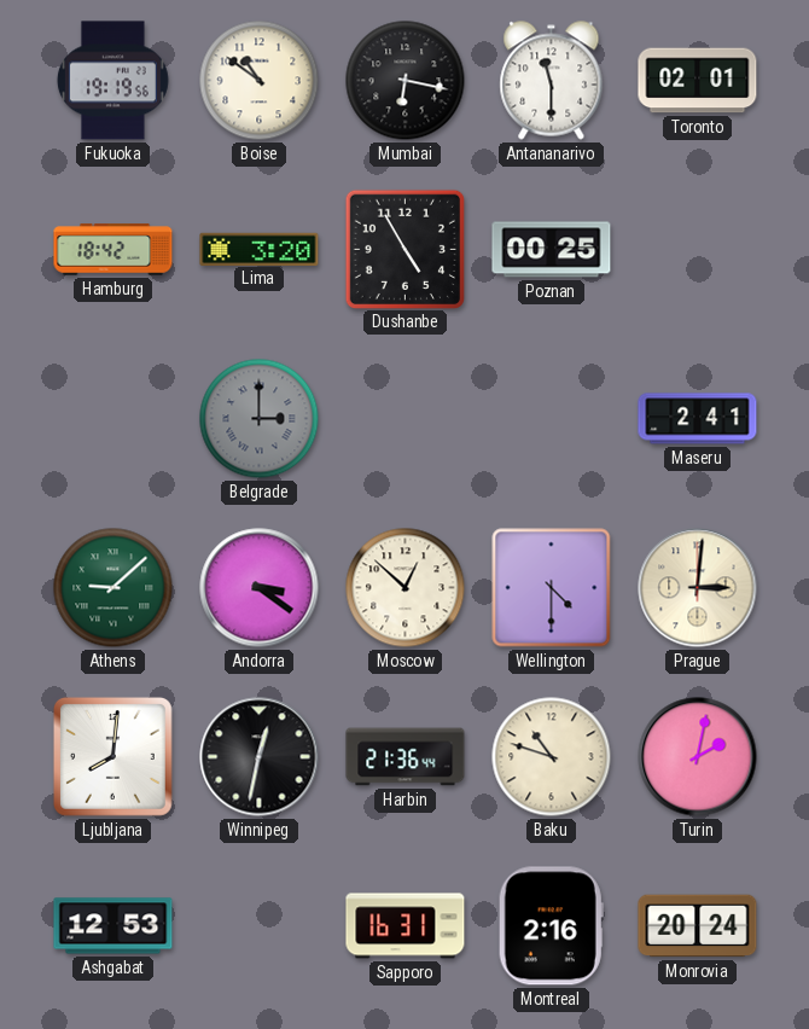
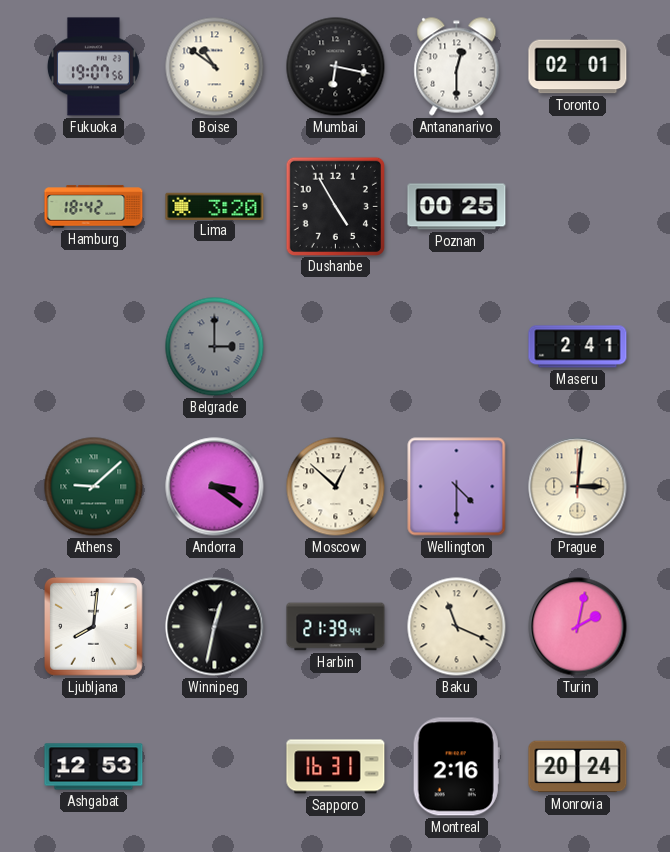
Fukuoka: 19:19 -> 19:07 (93, 67)
Antananarivo: 11:30 -> 12:30 (457, 67)
Harbin: 21:36 -> 21:39 (336, 627)
Baku: 10:48 -> 11:19 (457, 627)
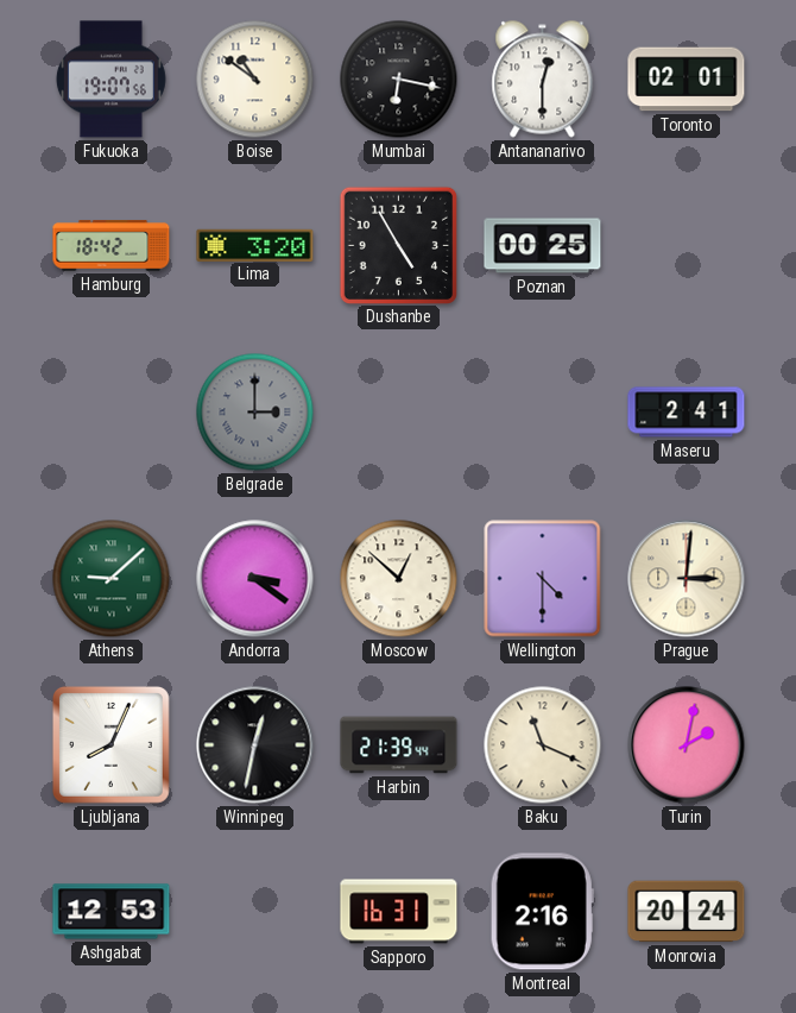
Ljubljana: 8:01 -> 8:04 (110, 744)
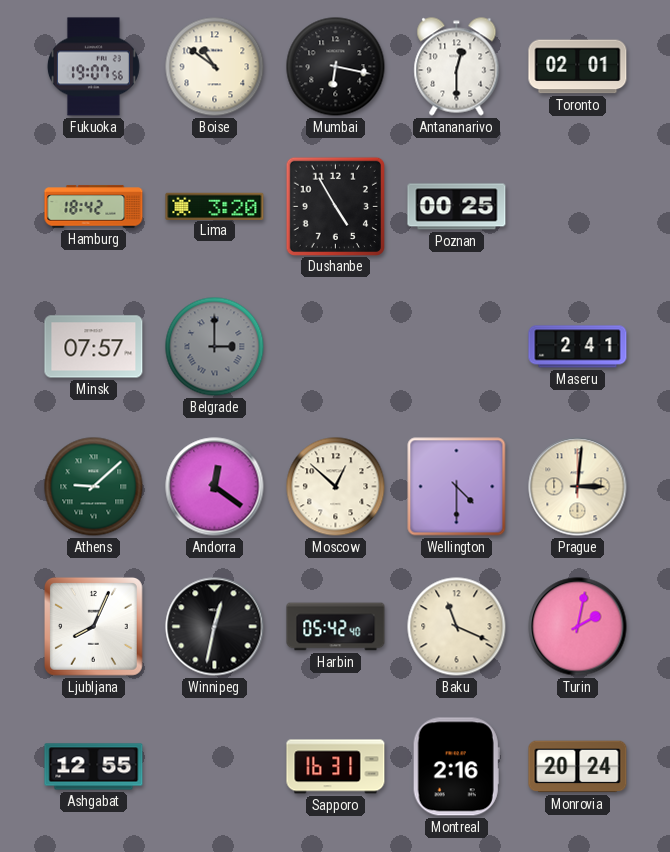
Minsk: none -> 07:57 (94, 347)
Andorra: 3:21 -> 12:21 (215, 487)
Harbin: 21:39 -> 05:42 (336, 627)
Ashgabat: 12:53 -> 12:55 (94, 767)
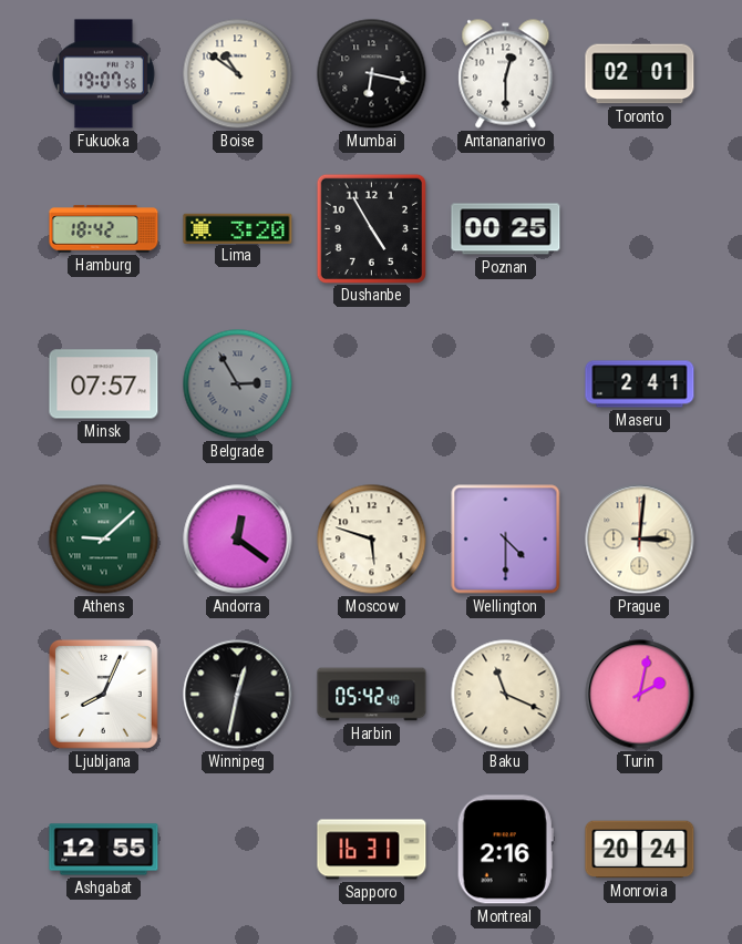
Belgrade: 3:00 -> 2:55 (238, 384)
Moscow: 12:52 -> 5:48 (372, 540)
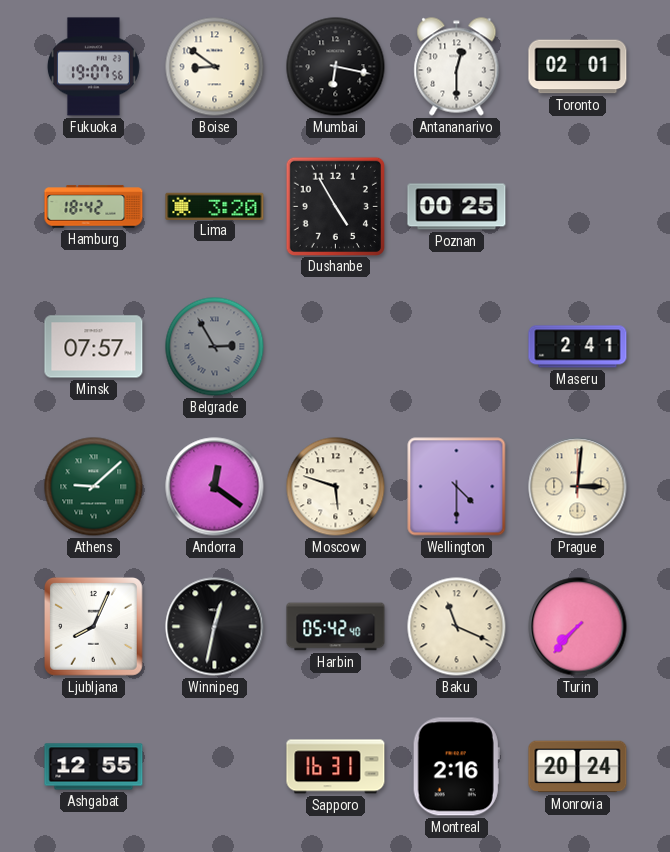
Boise: 10:51 -> 8:51 (215, 67)
Turin: 2:02 -> 7:37 (578, 627)
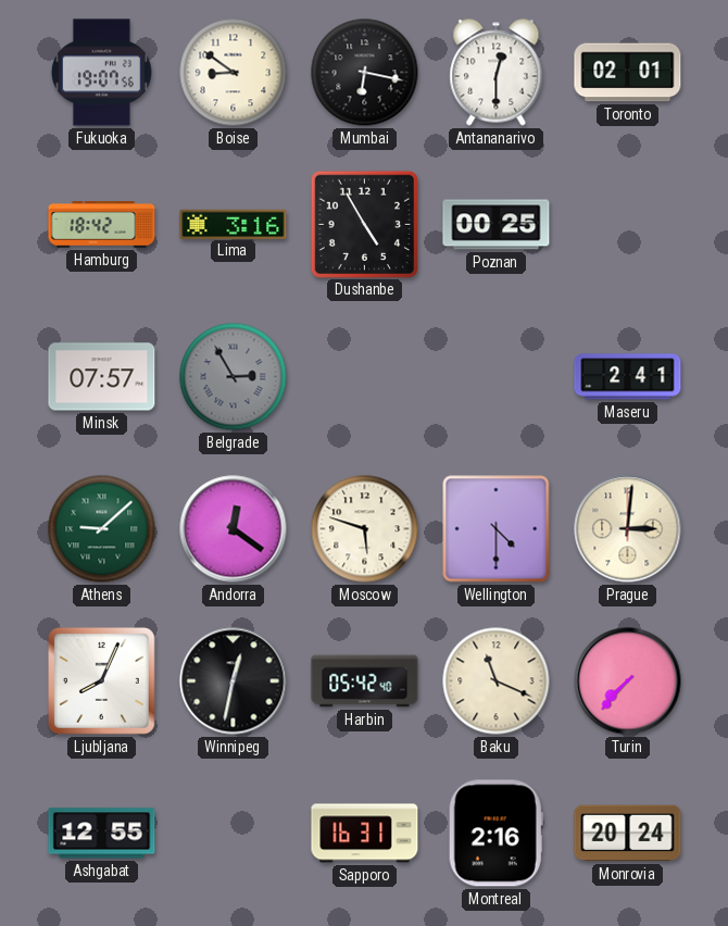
Lima: 3:20 -> 3:16 (234, 224)
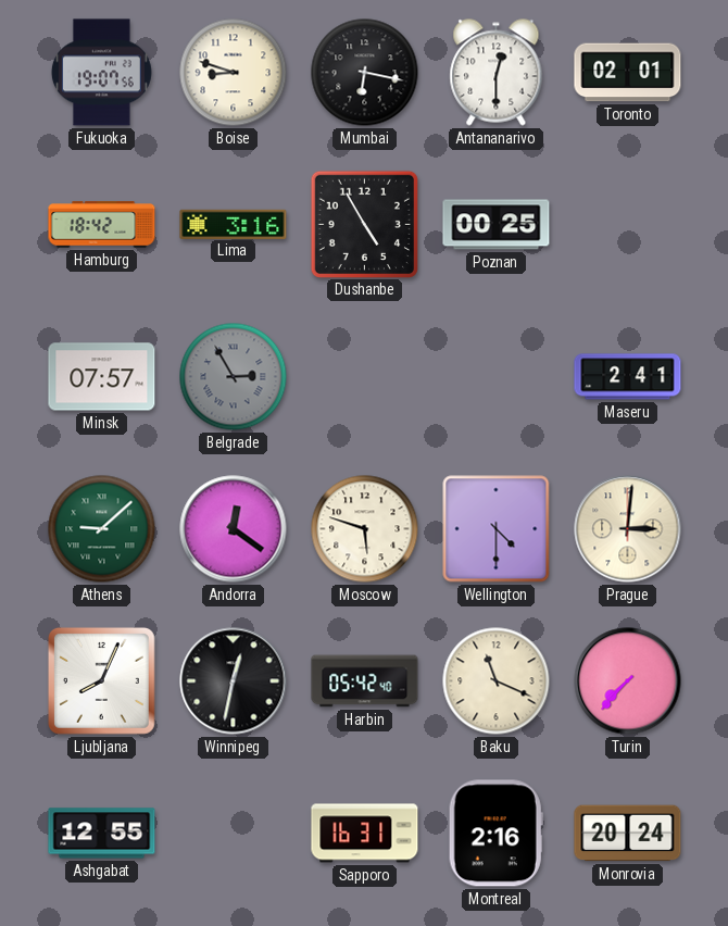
Boise: 8:51 -> 8:48 (234, 73)
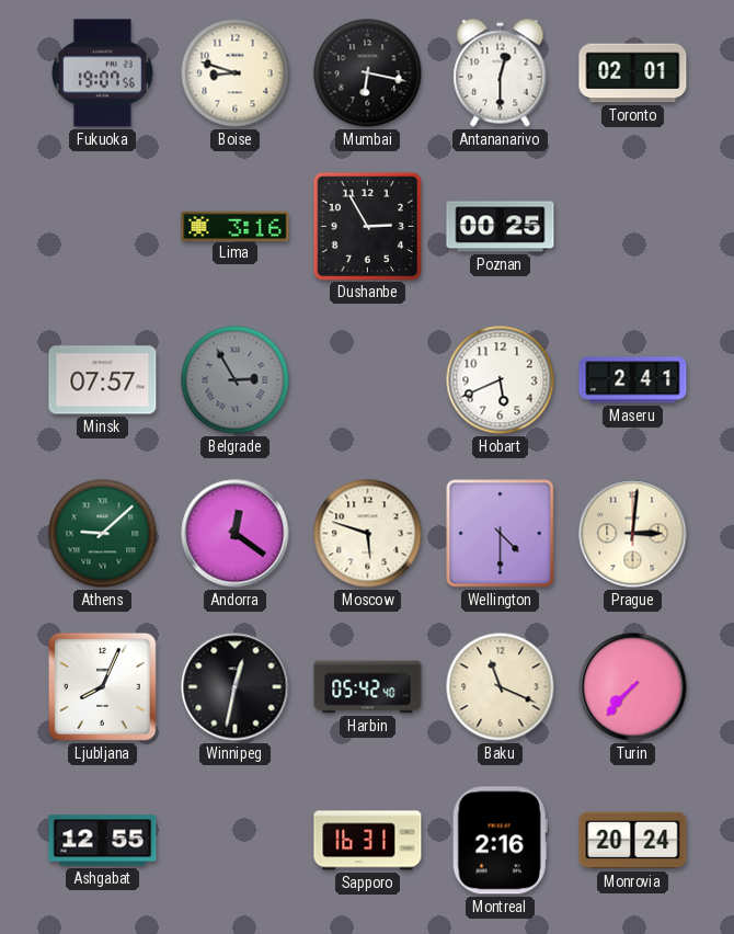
Hamburg: 18:42 -> none (102, 225)
Dushanbe: 4:55 -> 2:55 (367, 226)
Hobart: none -> 5:41 (501, 380)
